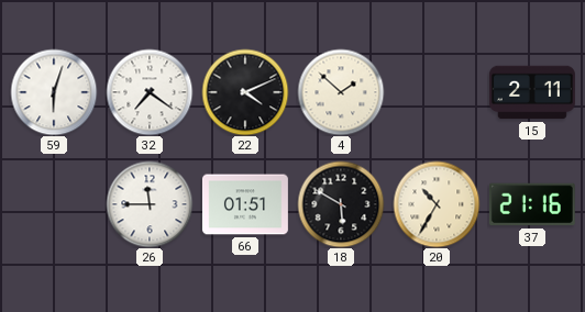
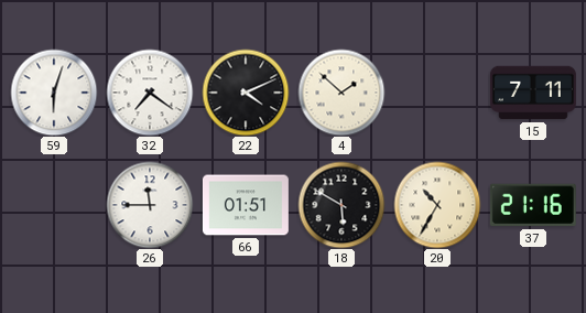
15: 2:11 -> 7:11 (533, 93)
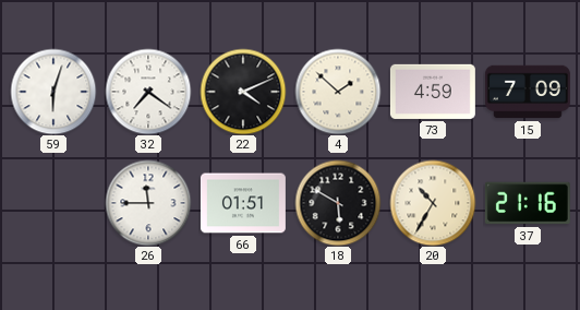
73: none -> 4:59 (433, 92)
15: 7:11 -> 7:09 (528, 92)
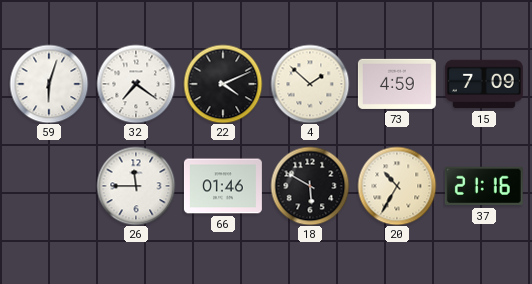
66: 01:51 -> 01:46 (223, 186)
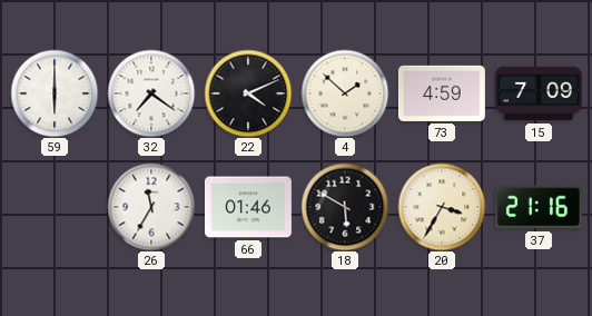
59: 6:03 -> 6:00 (55, 93)
26: 11:45 -> 11:35 (151, 207)
20: 10:35 -> 3:35 (442, 207)
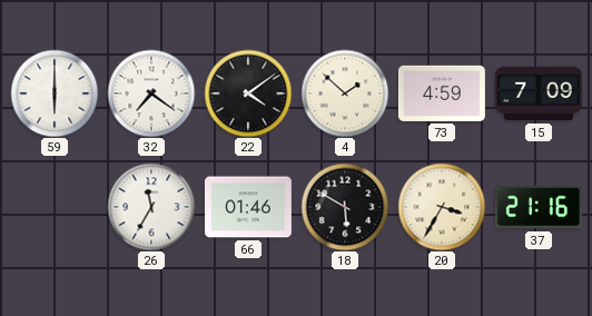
22: 4:11 -> 4:09 (248, 93)
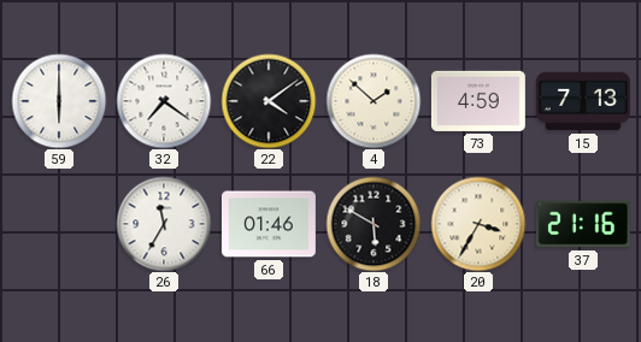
15: 7:09 -> 7:13 (583, 101)
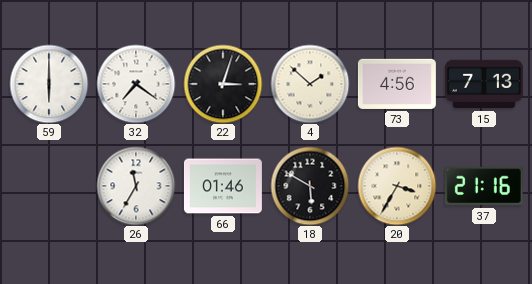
22: 4:09 -> 3:03 (223, 84)
73: 4:59 -> 4:56 (397, 84)
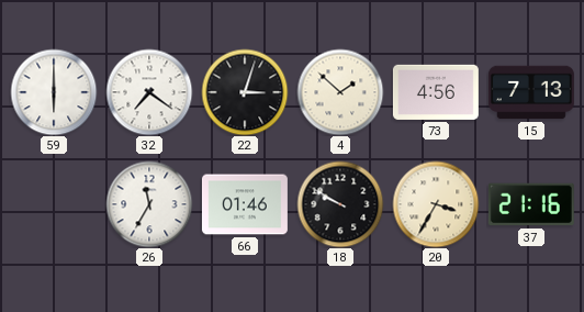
18: 5:50 -> 9:50 (340, 204)
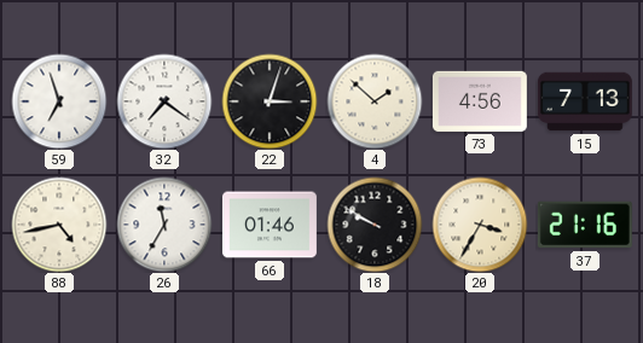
59: 6:00 -> 6:57 (59, 101)
88: none -> 4:43 (59, 225)
